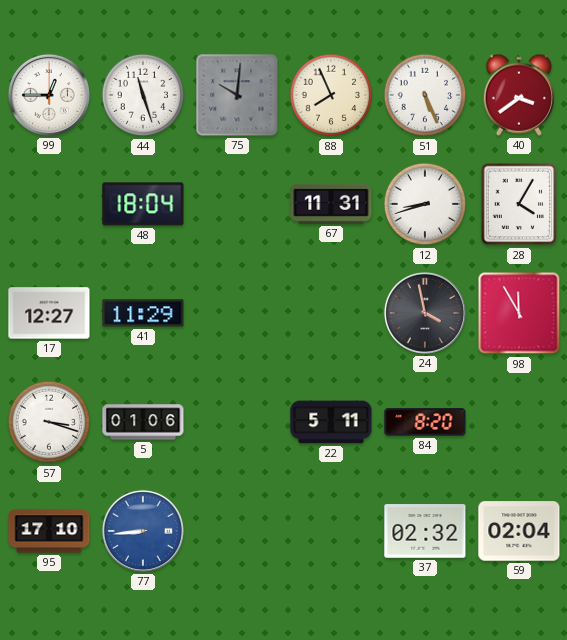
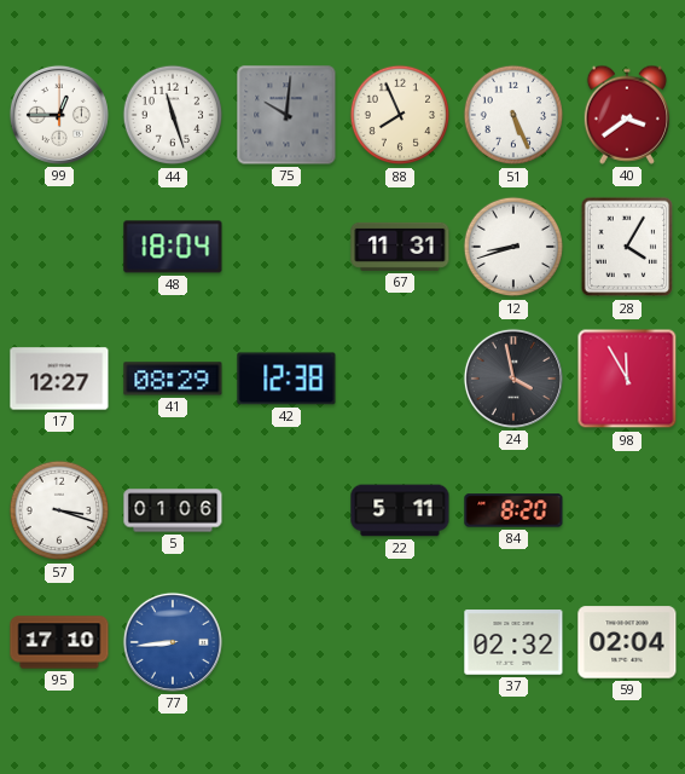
41: 11:29 -> 08:29 (173, 379)
42: none -> 12:38 (286, 379)
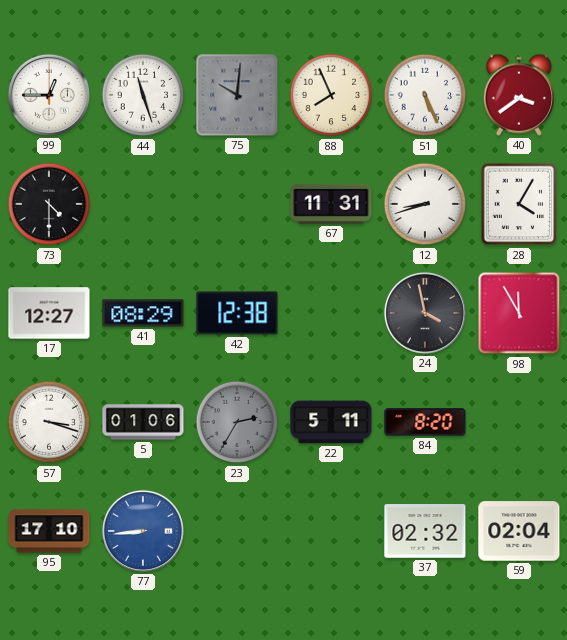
73: none -> 4:30 (49, 204)
48: 18:04 -> none (173, 247)
23: none -> 2:35 (237, 422)
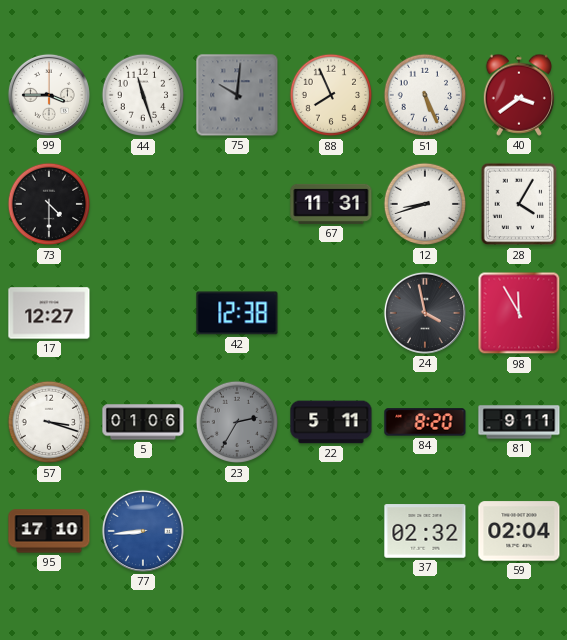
99: 12:45 -> 3:45 (49, 95)
41: 08:29 -> none (143, 313)
81: none -> 9:11 (519, 422)
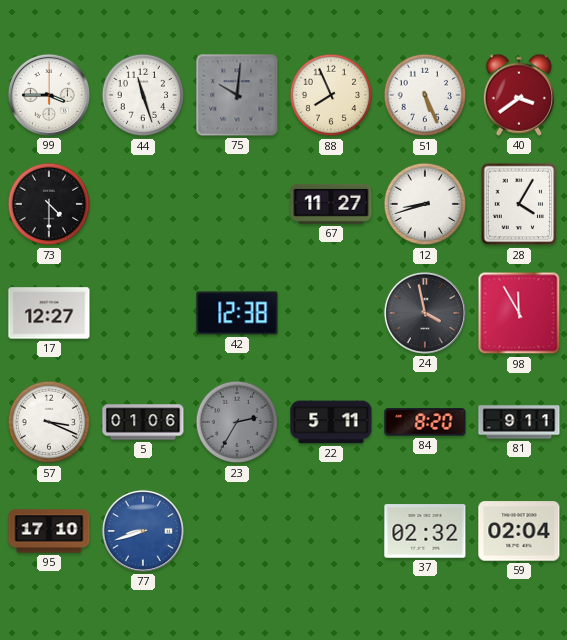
67: 11:31 -> 11:27 (331, 204)
57: 3:18 -> 3:19 (49, 422)
77: 8:44 -> 8:42 (143, 531)
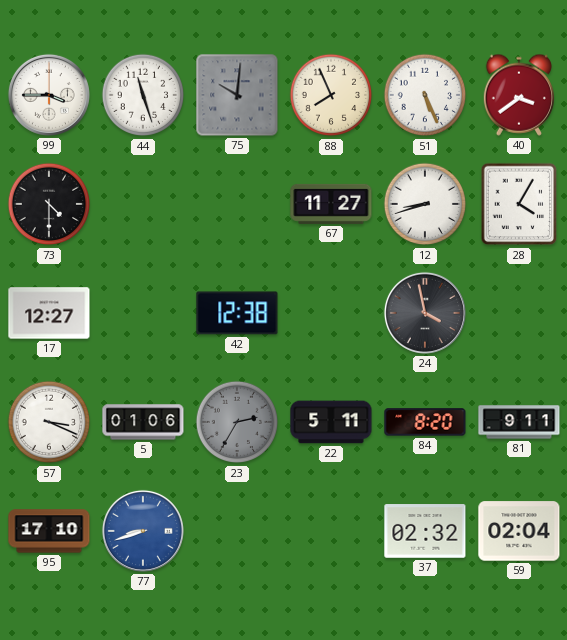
98: 11:55 -> none (519, 313)
